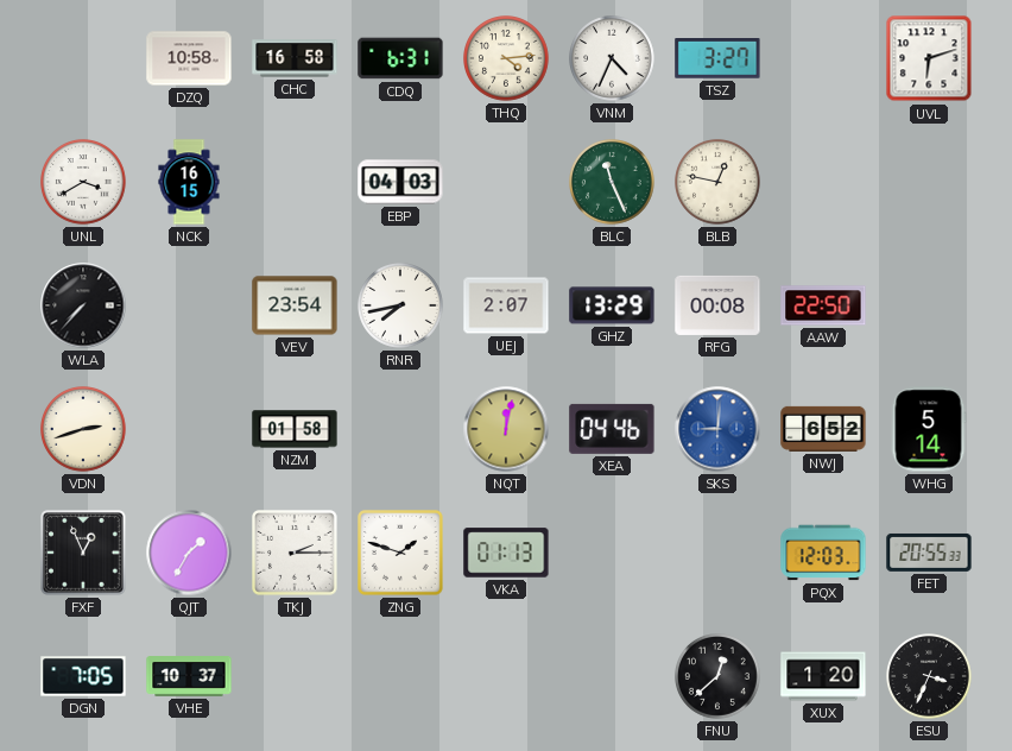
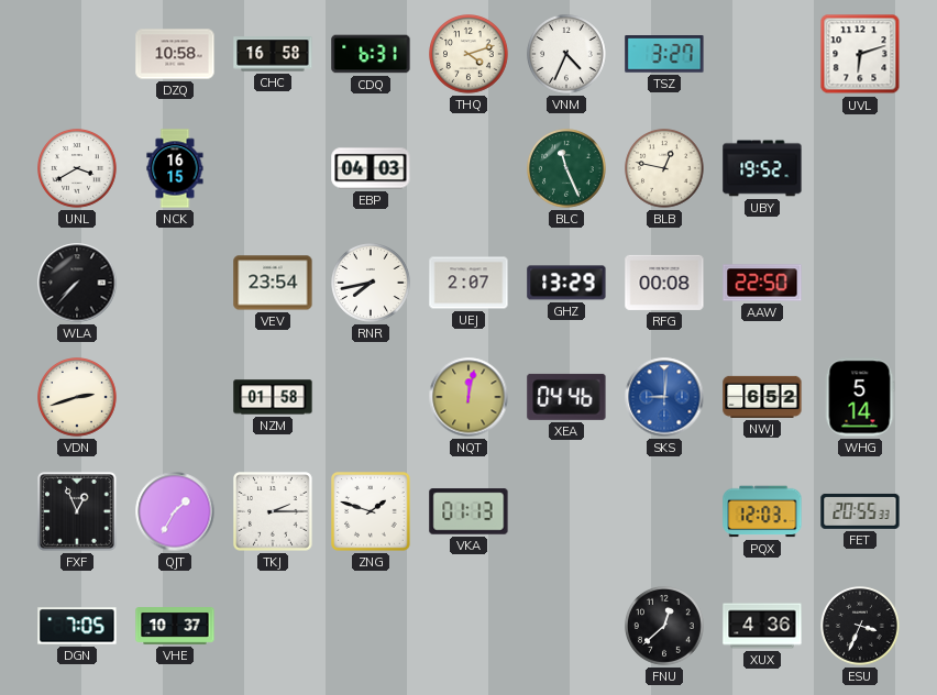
THQ: 4:14 -> 4:12 (470, 55)
UBY: none -> 19:52 (762, 168)
XUX: 1:20 -> 4:36 (762, 626)
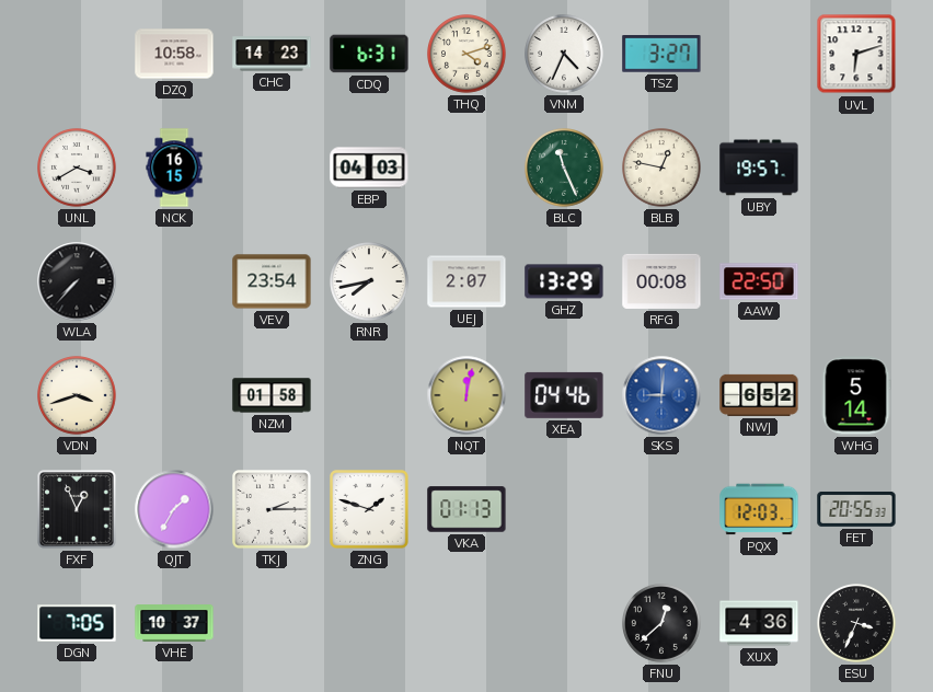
CHC: 16:58 -> 14:23 (272, 54)
UBY: 19:52 -> 19:57 (759, 168)
VDN: 2:42 -> 3:42 (78, 396)
